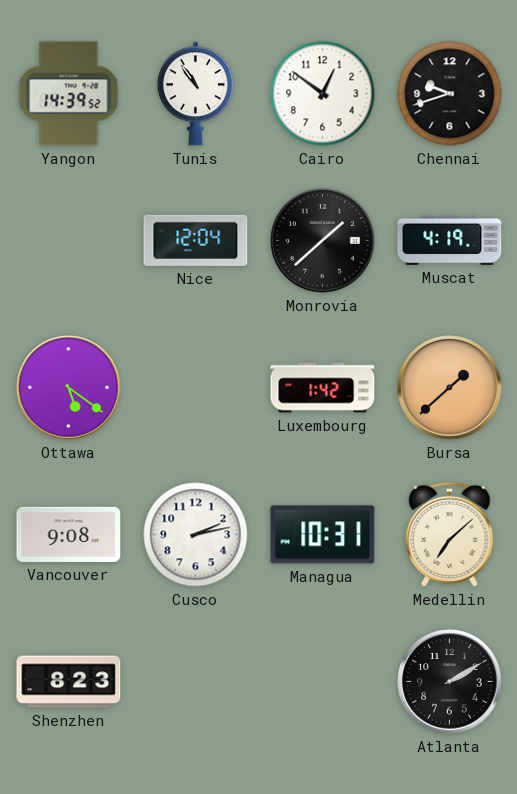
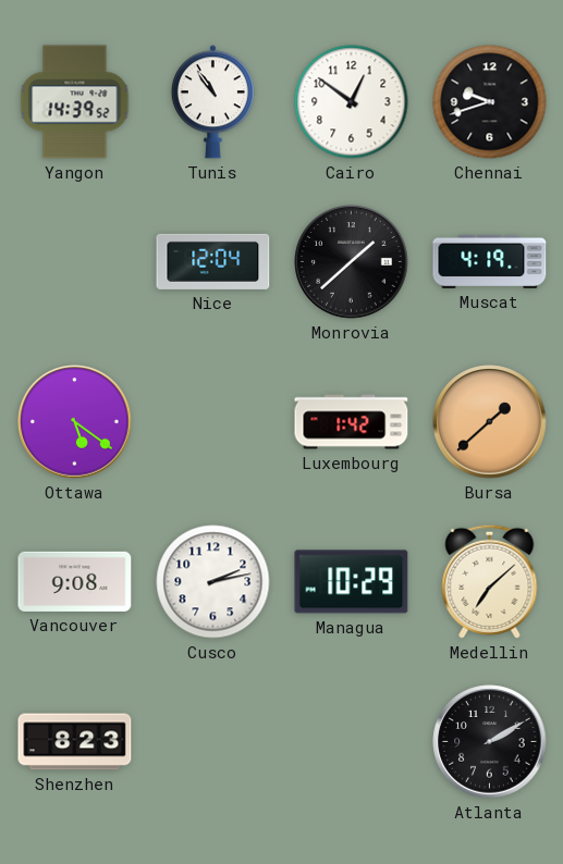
Managua: 10:31 -> 10:29 (352, 582)
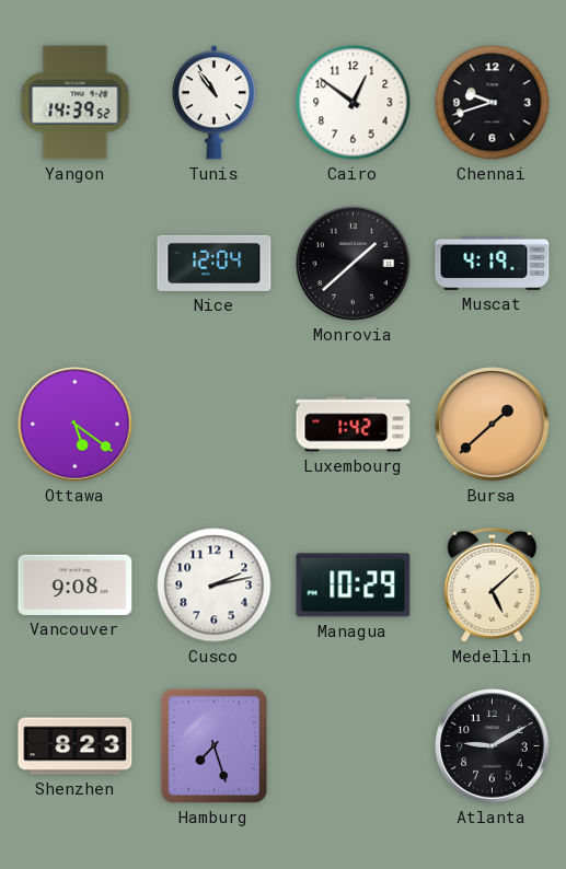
Medellin: 7:08 -> 5:08 (493, 584)
Hamburg: none -> 7:27 (213, 745)
Atlanta: 2:10 -> 9:10 (493, 746)
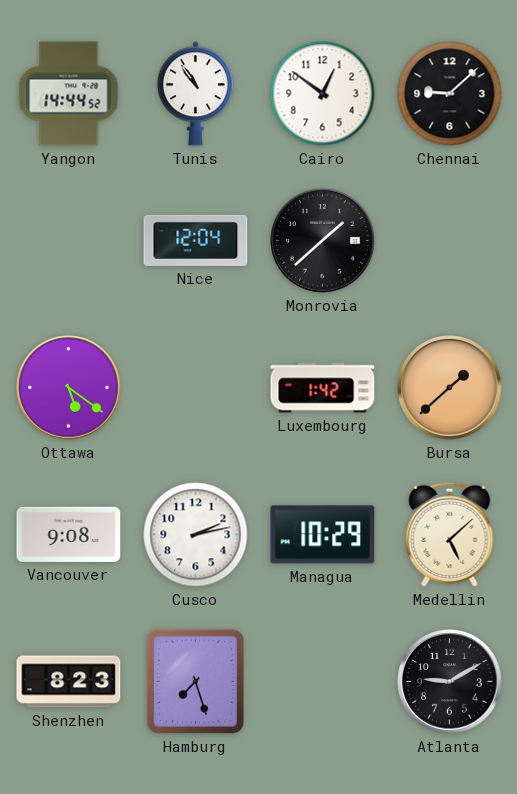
Yangon: 14:39 -> 14:44 (69, 94)
Chennai: 9:42 -> 9:08 (450, 94)
Muscat: 4:19 -> none (493, 263)
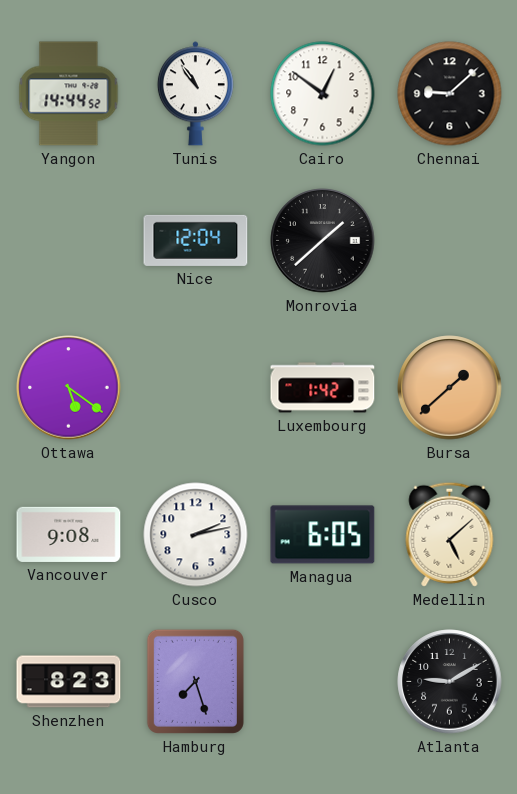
Managua: 10:29 -> 6:05 (323, 535)
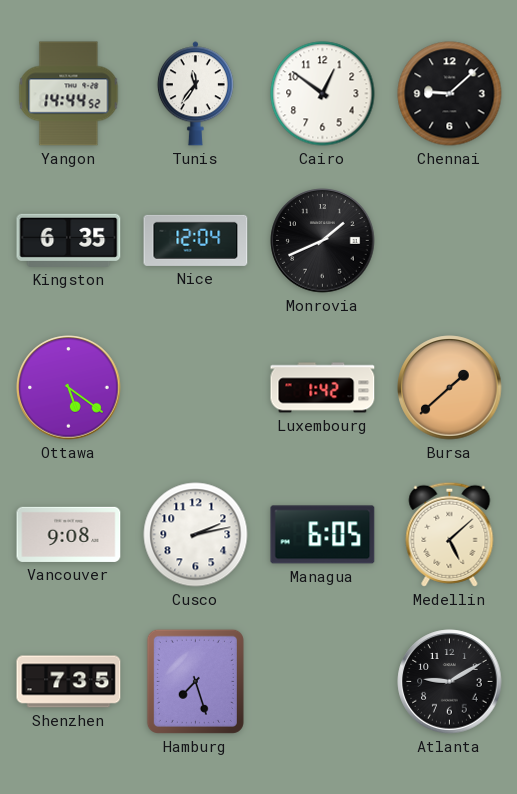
Tunis: 10:54 -> 11:36 (195, 94)
Kingston: none -> 6:35 (69, 240)
Monrovia: 1:38 -> 1:41 (323, 241)
Shenzhen: 8:23 -> 7:35 (69, 682)
